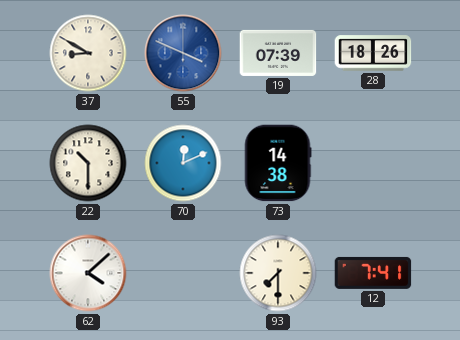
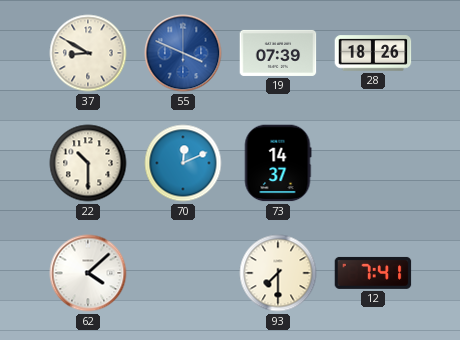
73: 14:38 -> 14:37 (278, 163)
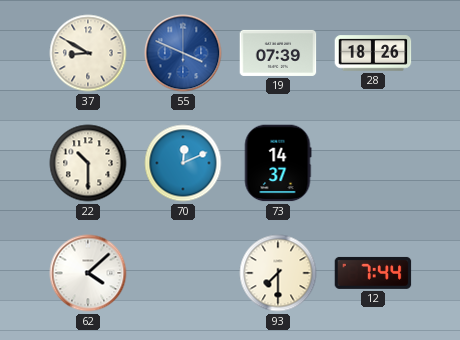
12: 7:41 -> 7:44 (373, 273)
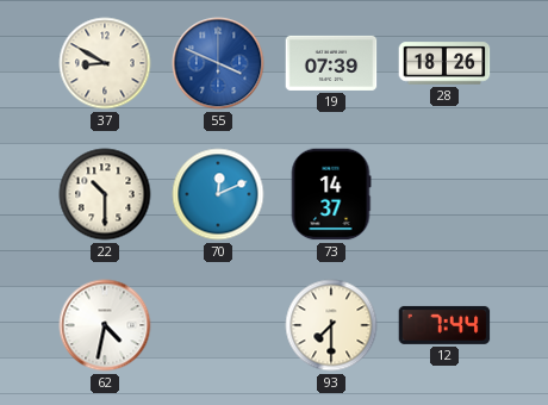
62: 4:08 -> 4:32 (105, 325)
